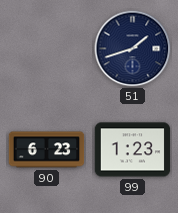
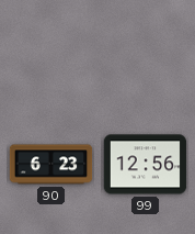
51: 1:42 -> none (133, 49)
99: 1:23 -> 12:56 (146, 165)
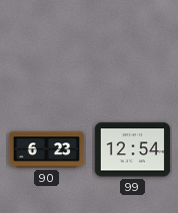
99: 12:56 -> 12:54 (133, 150)
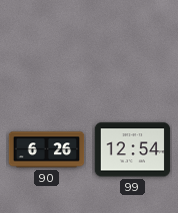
90: 6:23 -> 6:26 (47, 150)
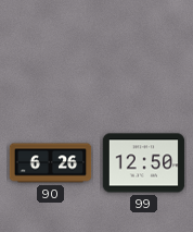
99: 12:54 -> 12:50 (144, 163)
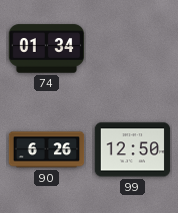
74: none -> 01:34 (47, 49)
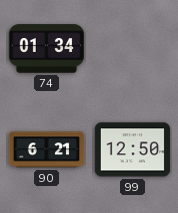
90: 6:26 -> 6:21 (47, 150)
